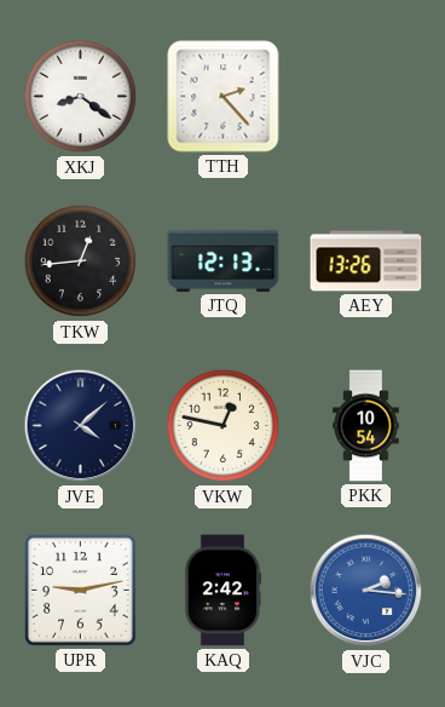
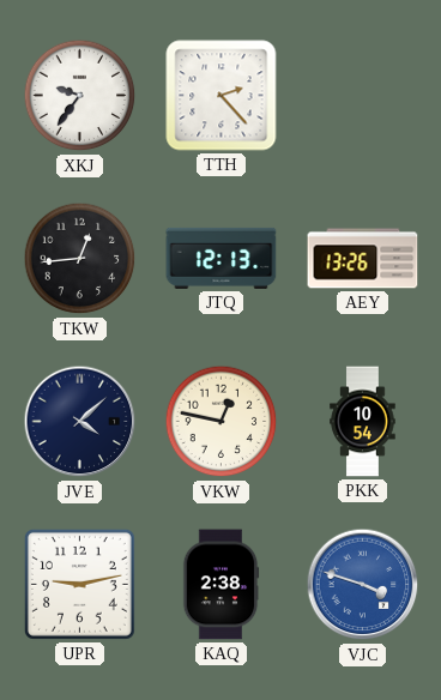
XKJ: 8:21 -> 9:36 (80, 96)
KAQ: 2:42 -> 2:38 (220, 585)
VJC: 2:16 -> 3:48 (363, 585)
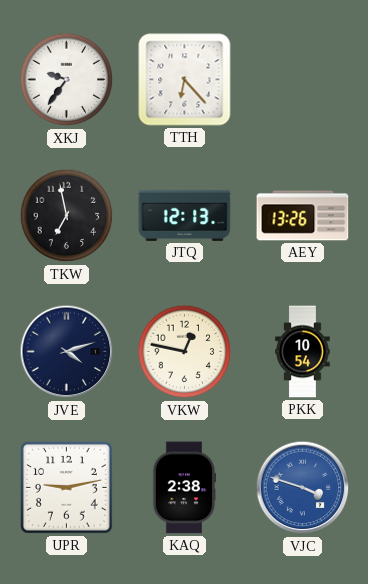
TTH: 2:23 -> 6:23 (185, 80)
TKW: 12:44 -> 6:58 (67, 216)
JVE: 4:08 -> 4:12 (67, 352)
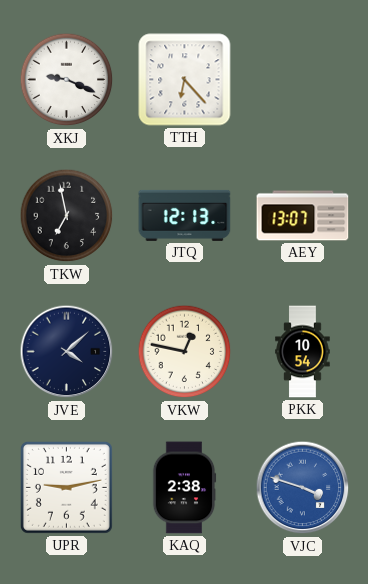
XKJ: 9:36 -> 9:19 (67, 80)
AEY: 13:26 -> 13:07 (303, 216)
JVE: 4:12 -> 4:08 (67, 352)
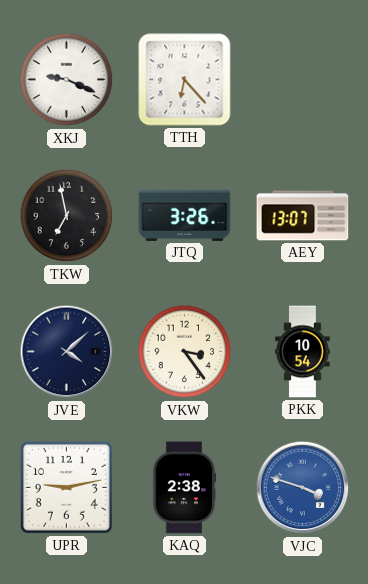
JTQ: 12:13 -> 3:26 (185, 215)
VKW: 12:47 -> 3:24 (185, 352)
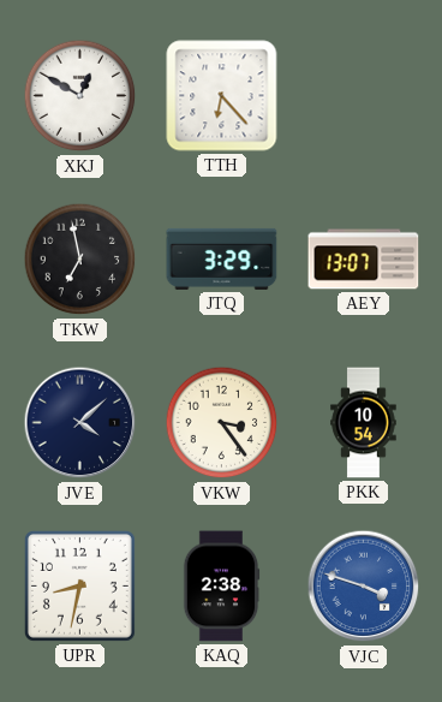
XKJ: 9:19 -> 12:50 (80, 96)
JTQ: 3:26 -> 3:29 (222, 258)
UPR: 9:13 -> 8:32 (79, 585)
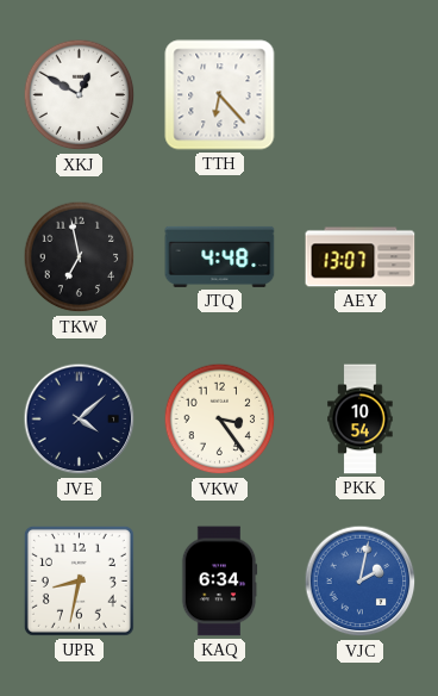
JTQ: 3:29 -> 4:48 (220, 256)
KAQ: 2:38 -> 6:34 (219, 582)
VJC: 3:48 -> 2:02 (361, 582)
